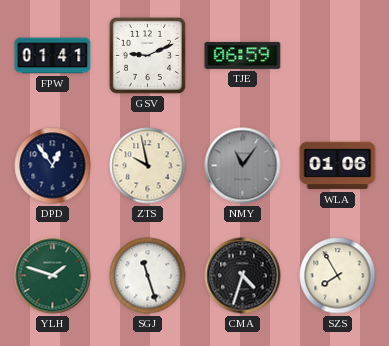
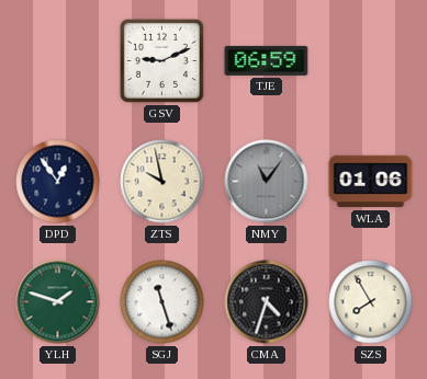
FPW: 01:41 -> none (53, 56)
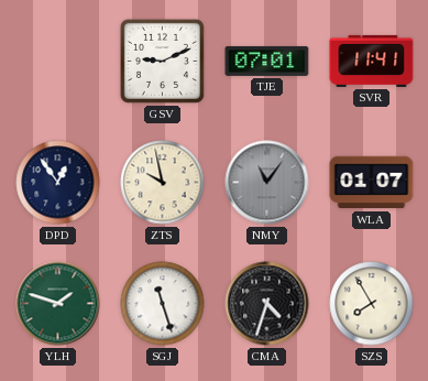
TJE: 06:59 -> 07:01 (267, 61)
SVR: none -> 11:41 (372, 61)
WLA: 01:06 -> 01:07 (372, 183)
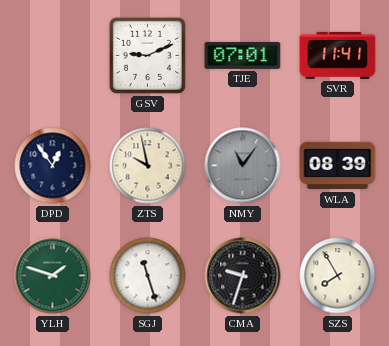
WLA: 01:07 -> 08:39 (338, 166)
CMA: 4:33 -> 9:33 (243, 276)
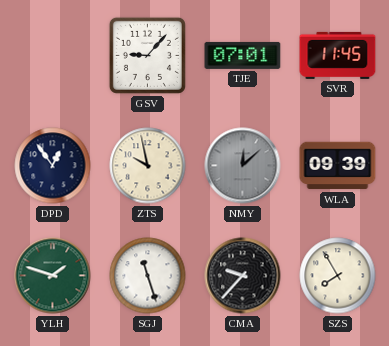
GSV: 9:11 -> 9:07 (147, 55)
SVR: 11:41 -> 11:45 (338, 55)
NMY: 11:06 -> 12:08 (243, 166)
WLA: 08:39 -> 09:39 (338, 166)
CMA: 9:33 -> 9:37 (243, 276)
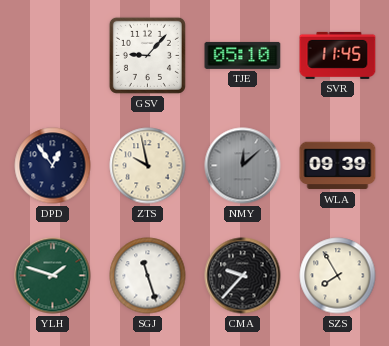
TJE: 07:01 -> 05:10 (243, 55)
